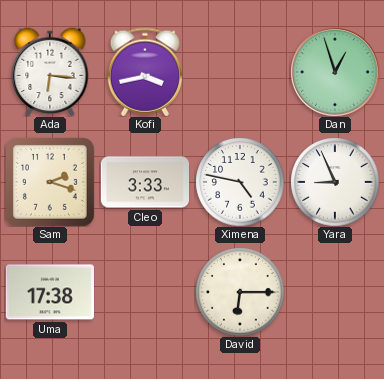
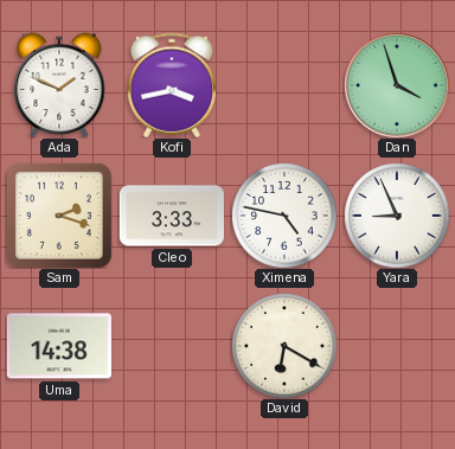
Ada: 6:16 -> 1:49 (59, 85)
Dan: 12:57 -> 3:57 (397, 85)
Uma: 17:38 -> 14:38 (58, 346)
David: 6:15 -> 6:20 (284, 346)
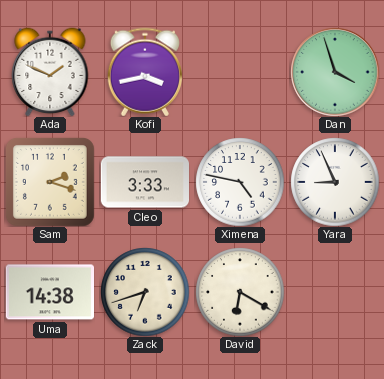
Zack: none -> 6:42 (145, 292)
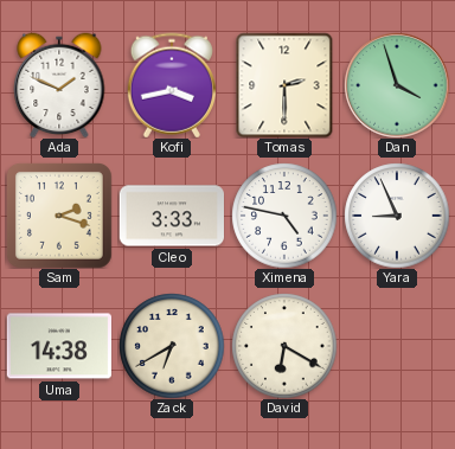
Tomas: none -> 2:30 (284, 85)
Zack: 6:42 -> 6:40 (172, 346)
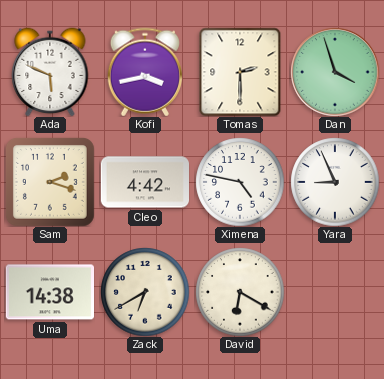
Ada: 1:49 -> 5:49 (50, 72)
Cleo: 3:33 -> 4:42 (144, 182)
